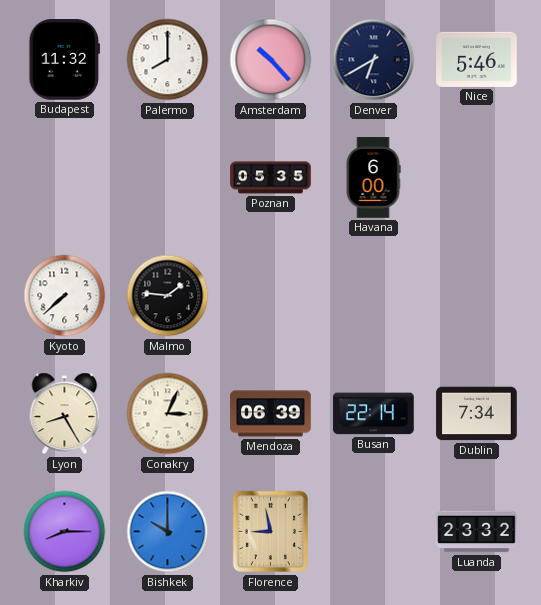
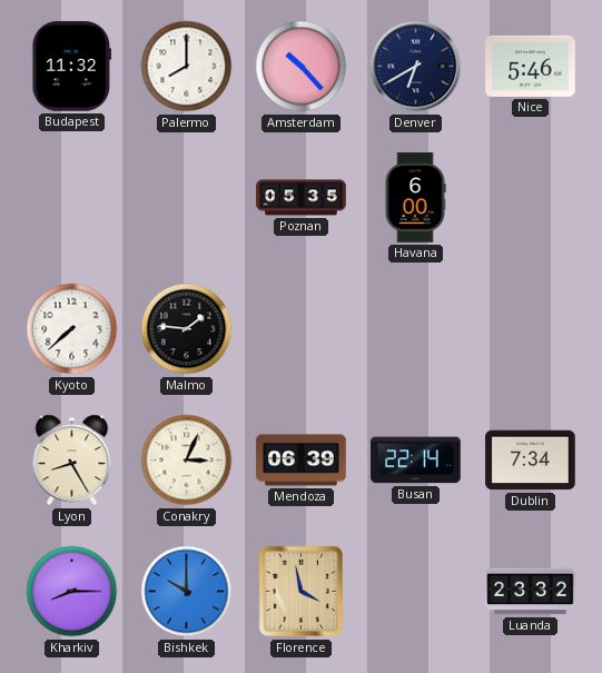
Florence: 8:58 -> 3:58 (300, 592)
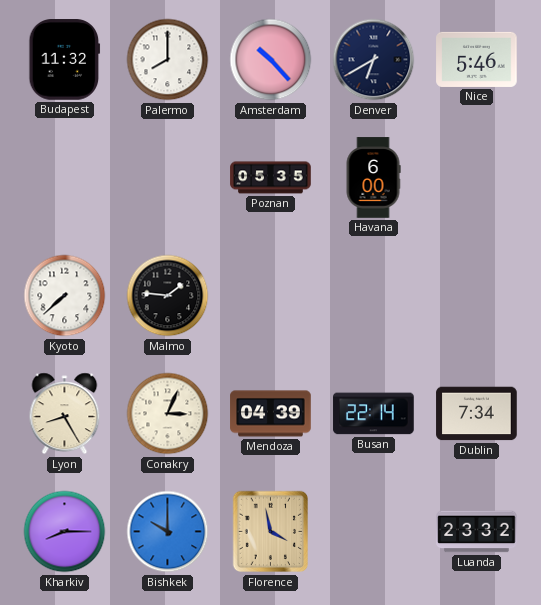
Mendoza: 06:39 -> 04:39 (271, 414)
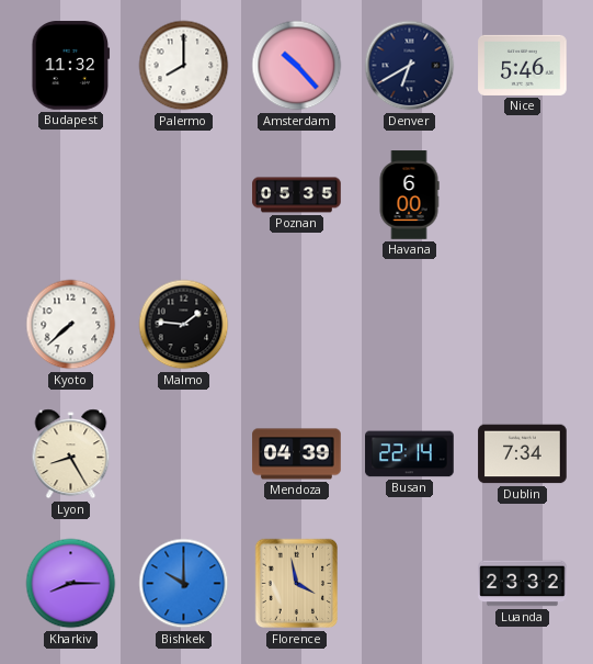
Conakry: 3:04 -> none (168, 414)
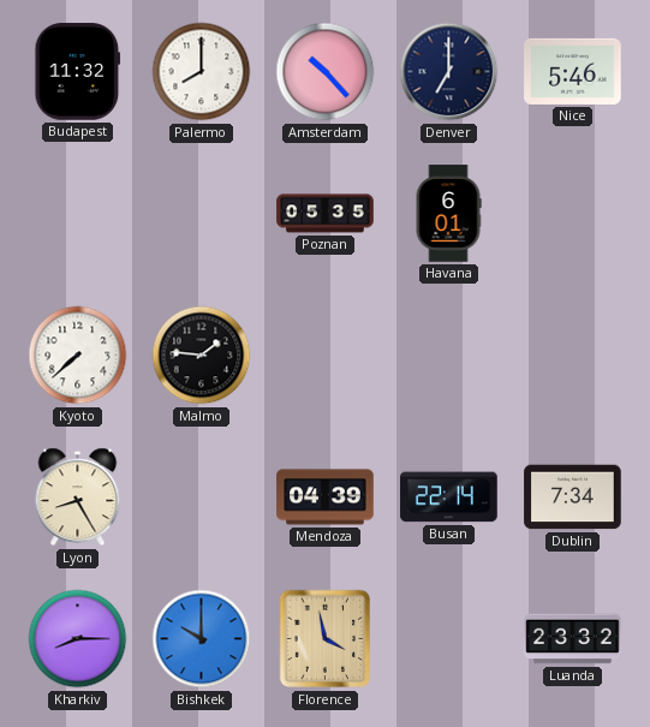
Denver: 6:40 -> 7:00 (449, 72)
Havana: 6:00 -> 6:01 (448, 214)
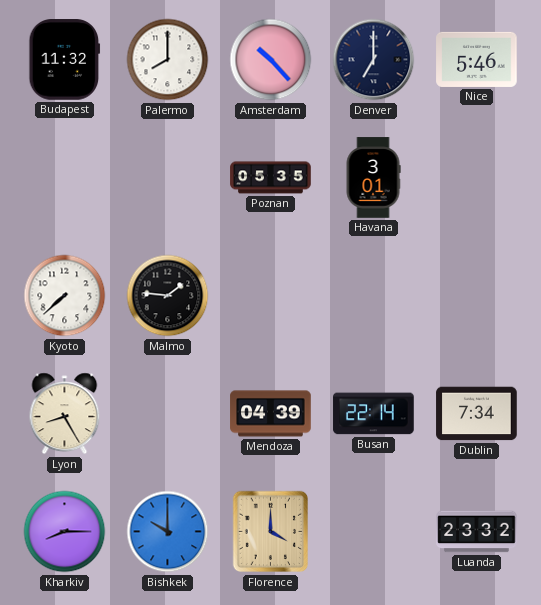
Havana: 6:01 -> 3:01 (373, 178)
Florence: 3:58 -> 4:00 (270, 532)
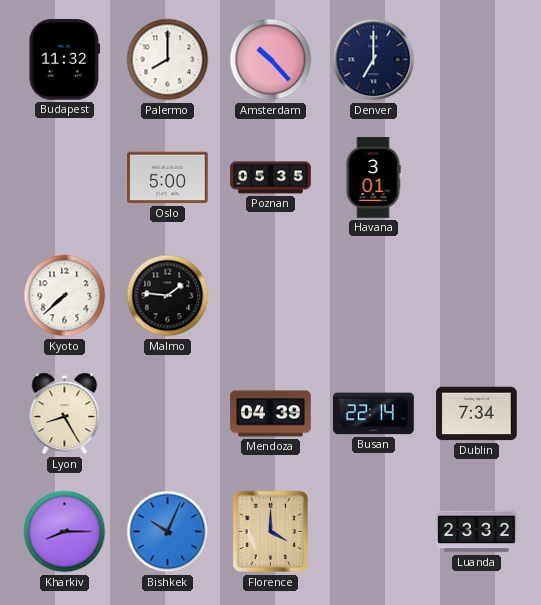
Nice: 5:46 -> none (477, 59)
Oslo: none -> 5:00 (168, 178)
Bishkek: 10:00 -> 10:04 (168, 532)
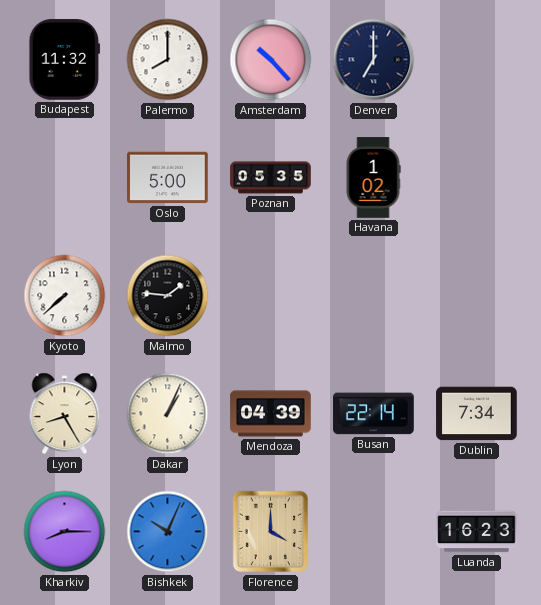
Havana: 3:01 -> 1:02 (373, 178)
Dakar: none -> 1:04 (168, 414)
Luanda: 23:32 -> 16:23 (477, 532)
